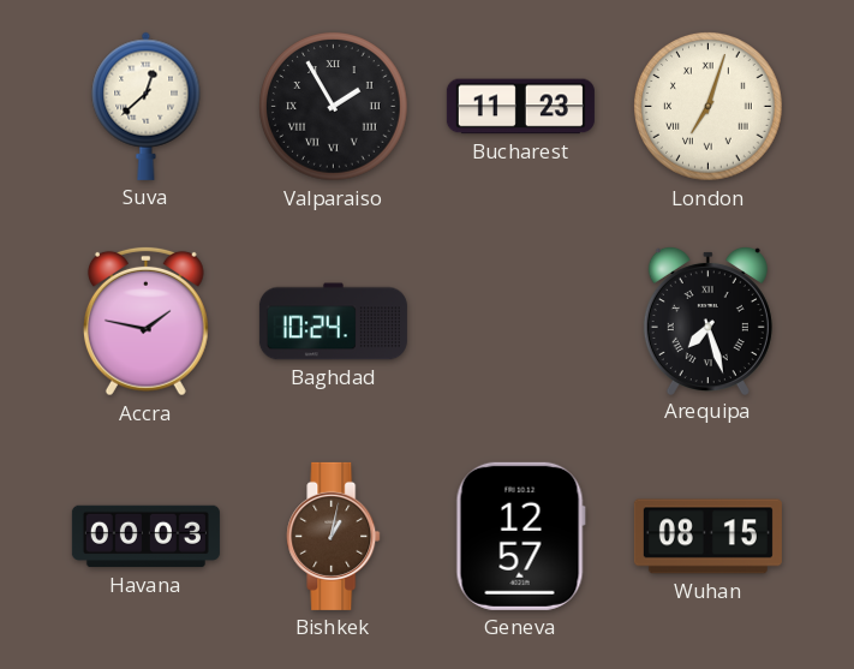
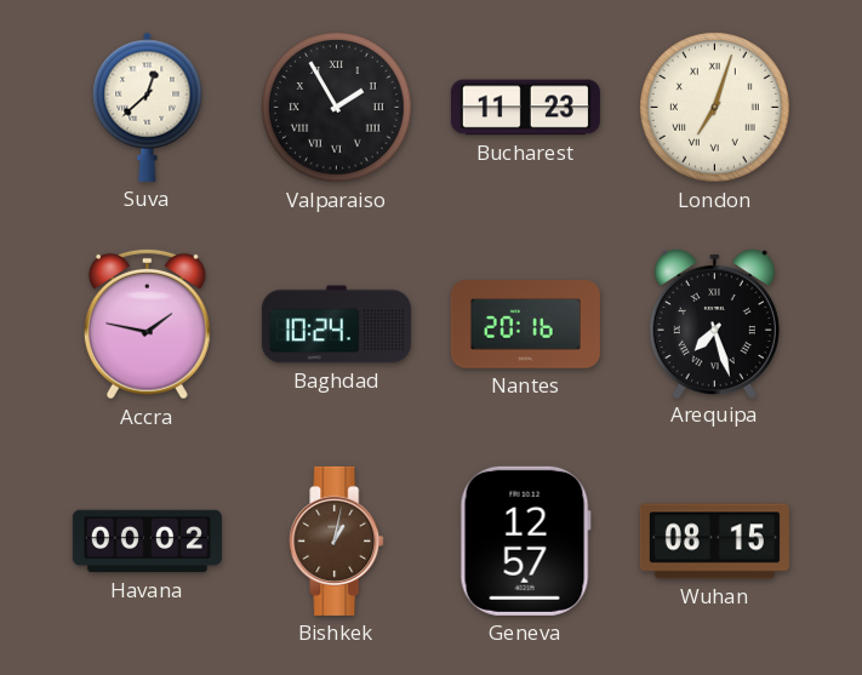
Nantes: none -> 20:16 (525, 325)
Havana: 00:03 -> 00:02 (147, 542)
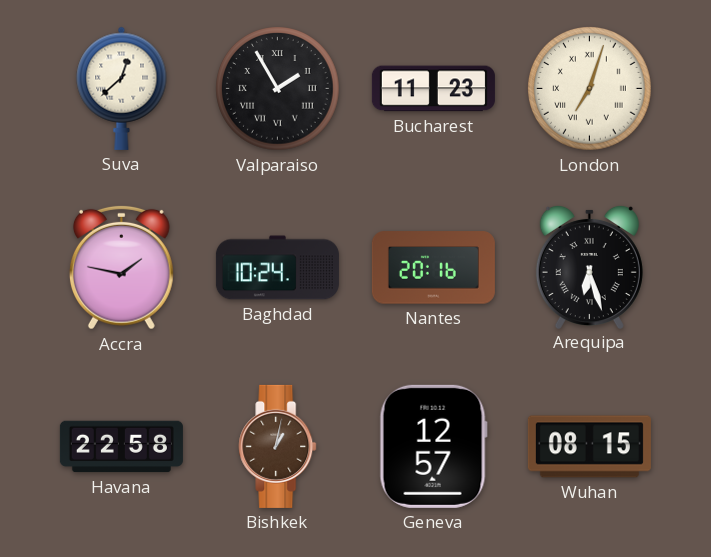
Arequipa: 7:27 -> 6:27 (589, 266)
Havana: 00:02 -> 22:58 (121, 447)
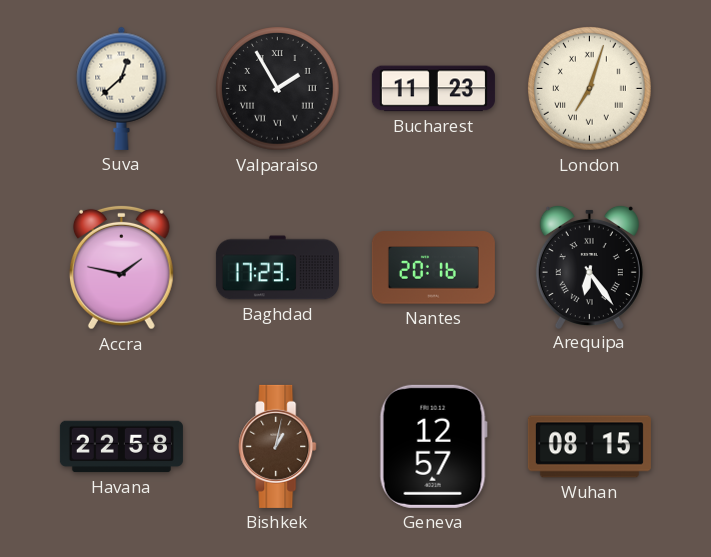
Baghdad: 10:24 -> 17:23 (277, 268)
Arequipa: 6:27 -> 6:24 (589, 266)
